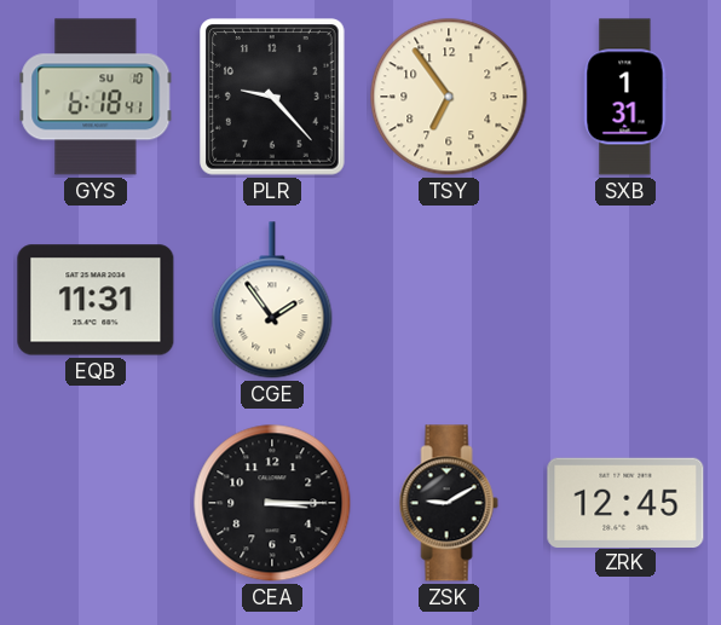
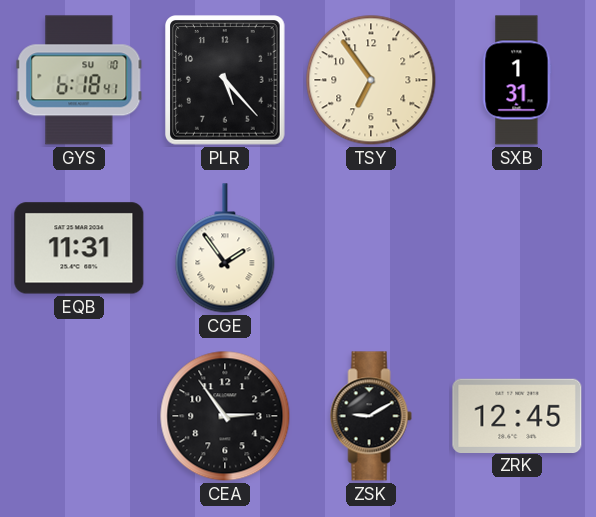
PLR: 9:23 -> 5:23 (226, 80)
CEA: 3:15 -> 2:54 (225, 416)
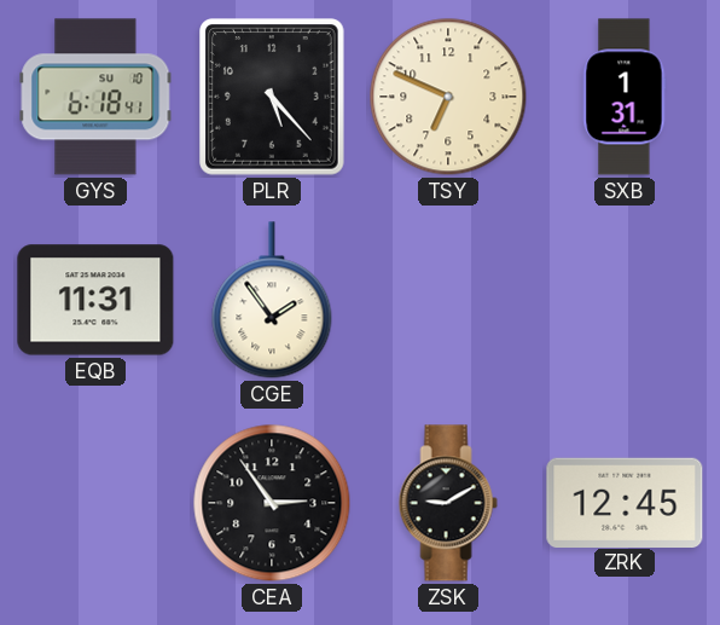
TSY: 6:54 -> 6:49 (448, 97)
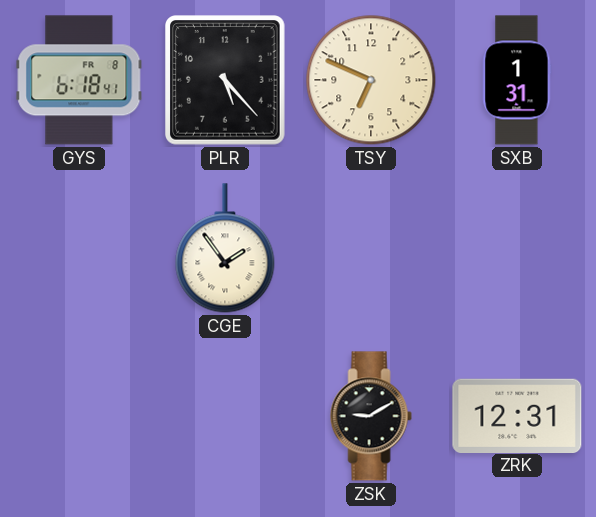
GYS date: SU 10 -> FR 8 (79, 80)
EQB: 11:31 -> none (95, 300)
CEA: 2:54 -> none (272, 503)
ZRK: 12:45 -> 12:31 (517, 415)
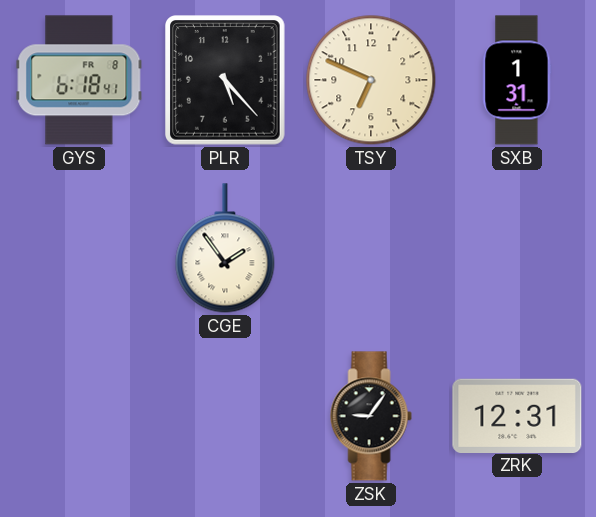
ZSK: 9:10 -> 9:06 (371, 416)
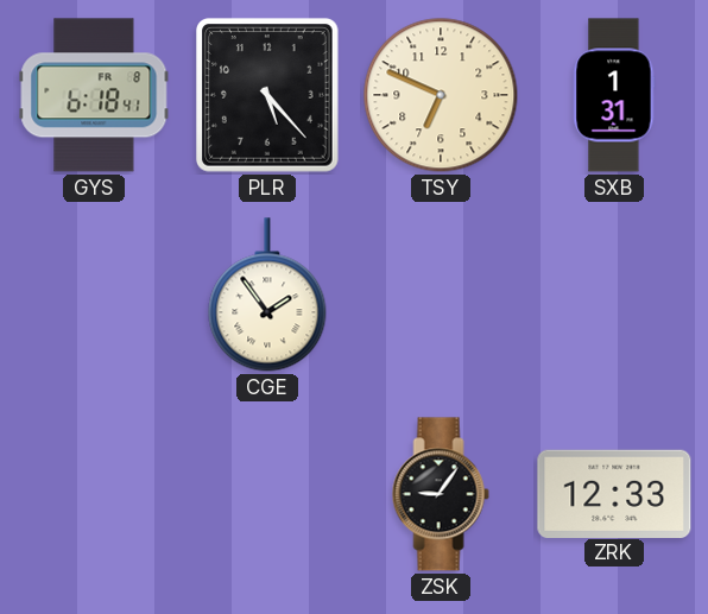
ZRK: 12:31 -> 12:33 (614, 493)
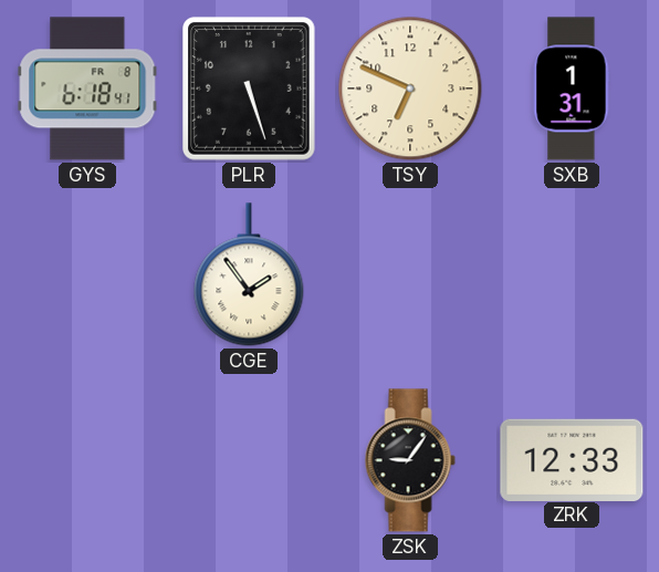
PLR: 5:23 -> 5:27 (250, 89)
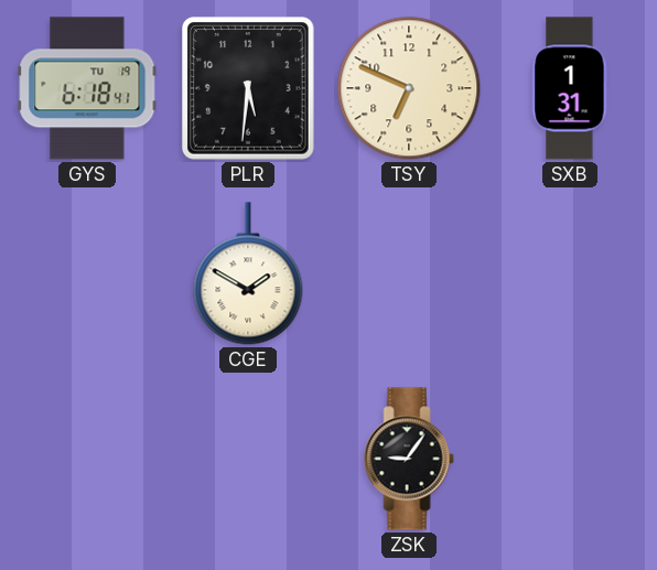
GYS date: FR 8 -> TU 19 (87, 88)
PLR: 5:27 -> 5:31 (249, 88)
CGE: 1:54 -> 1:50 (248, 273)
ZRK: 12:33 -> none (572, 459)
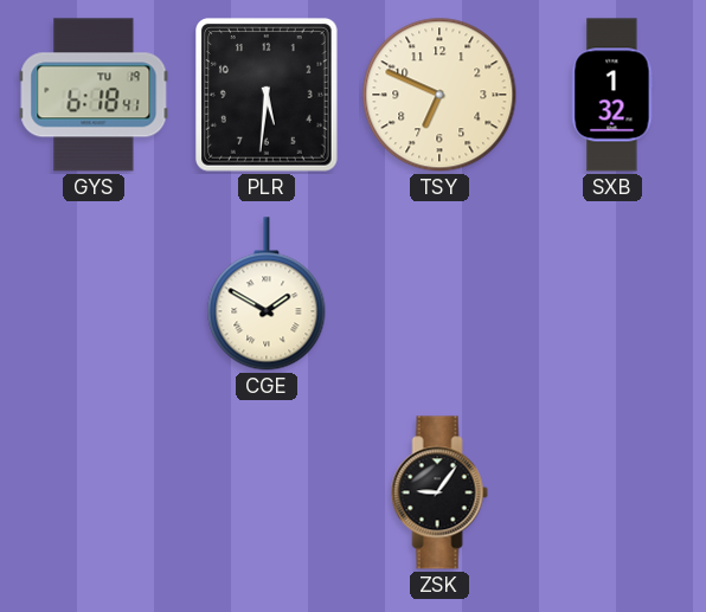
SXB: 1:31 -> 1:32 (612, 95)
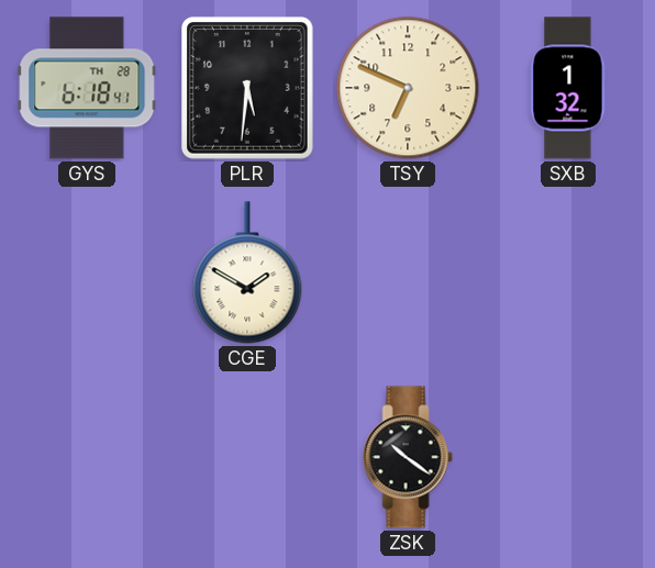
GYS date: TU 19 -> TH 28 (87, 88)
ZSK: 9:06 -> 10:21 (408, 457)
